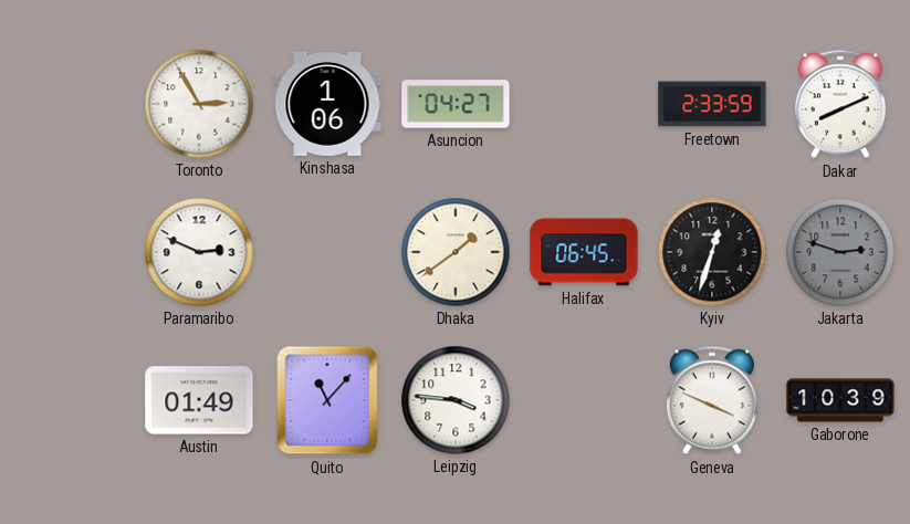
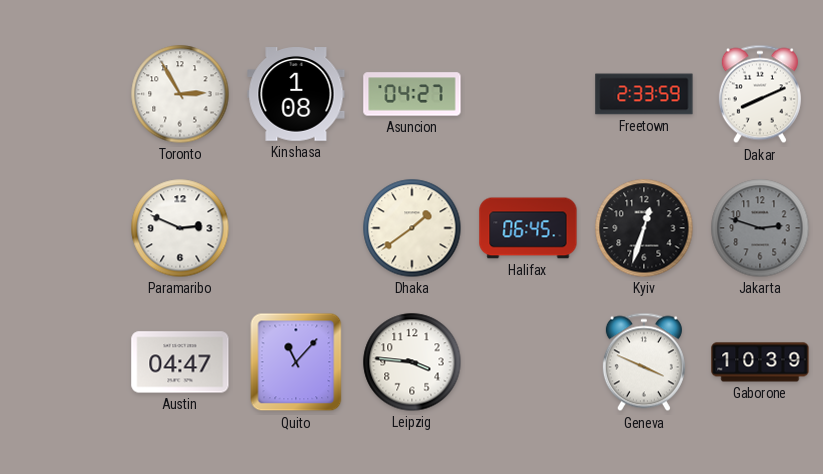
Kinshasa: 1:06 -> 1:08 (296, 94)
Austin: 01:49 -> 04:47 (180, 362)
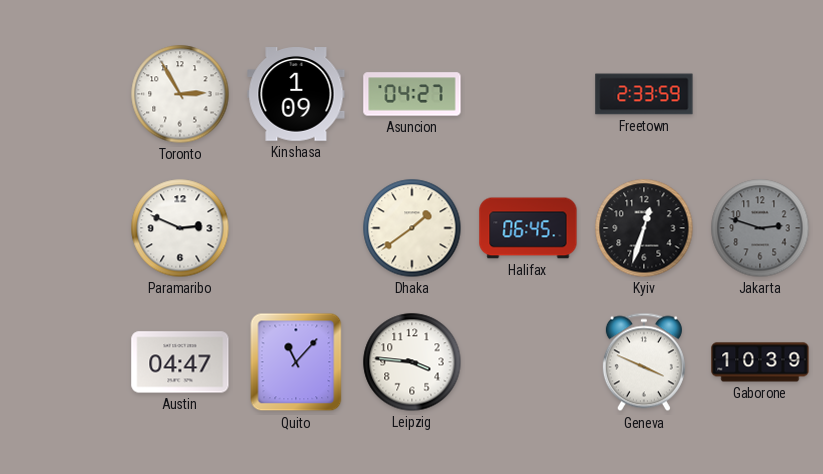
Kinshasa: 1:08 -> 1:09 (296, 94)
Dakar: 8:11 -> none (760, 94)
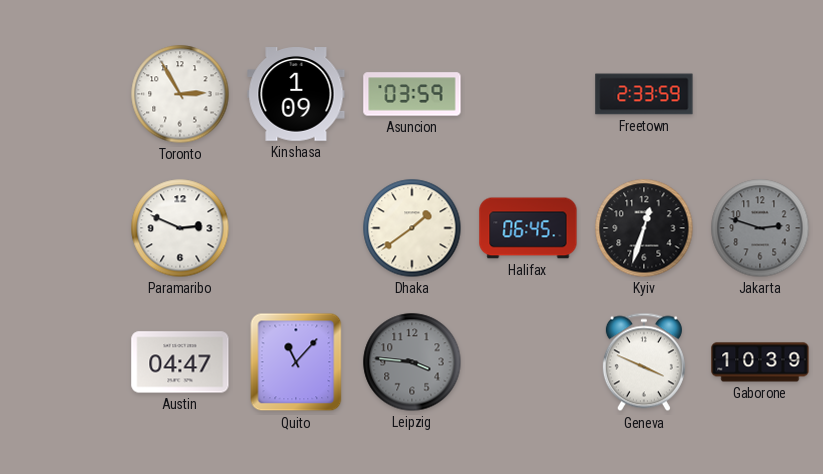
Asuncion: 04:27 -> 03:59 (412, 94)
Leipzig dial: white -> grey (412, 362)
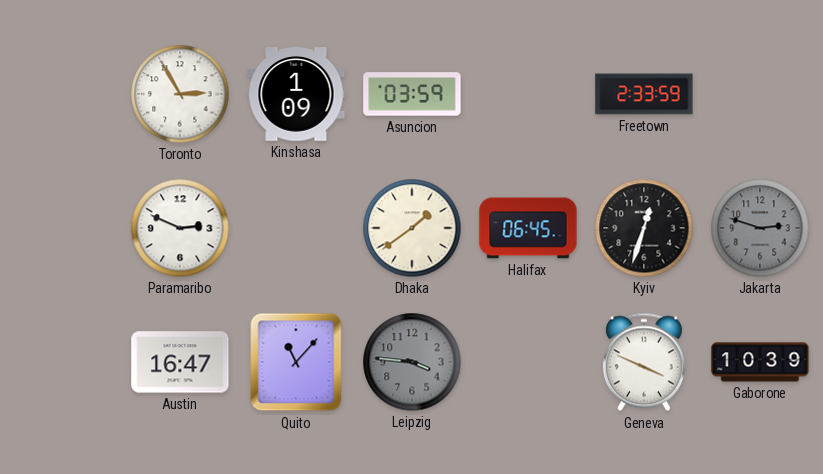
Austin: 04:47 -> 16:47 (180, 362)
